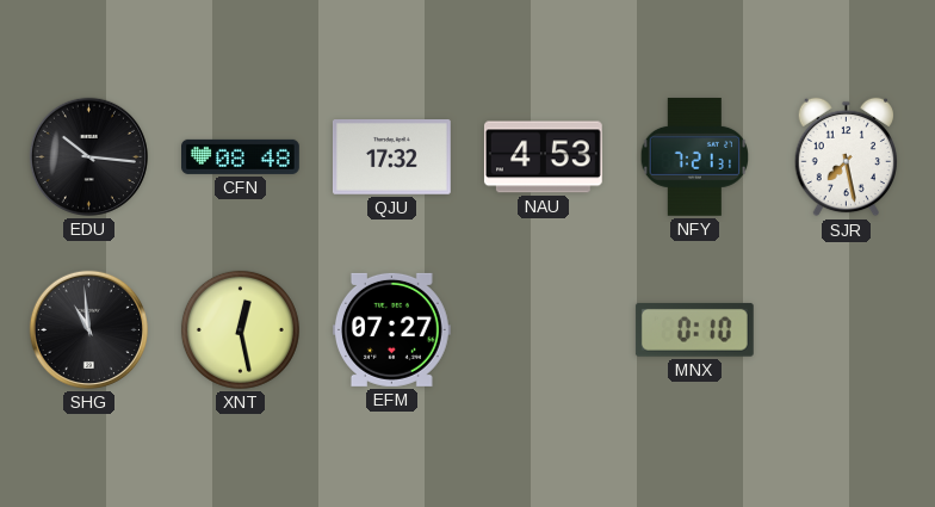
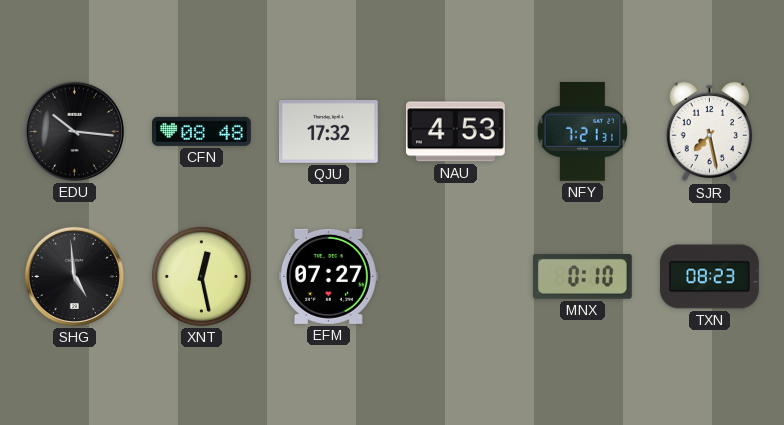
SHG: 10:59 -> 4:59 (74, 276)
TXN: none -> 08:23 (709, 277)
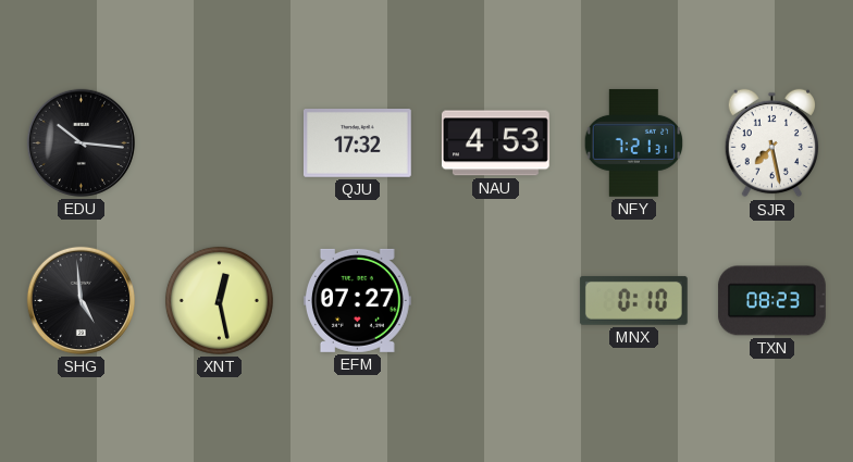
CFN: 08:48 -> none (202, 131)
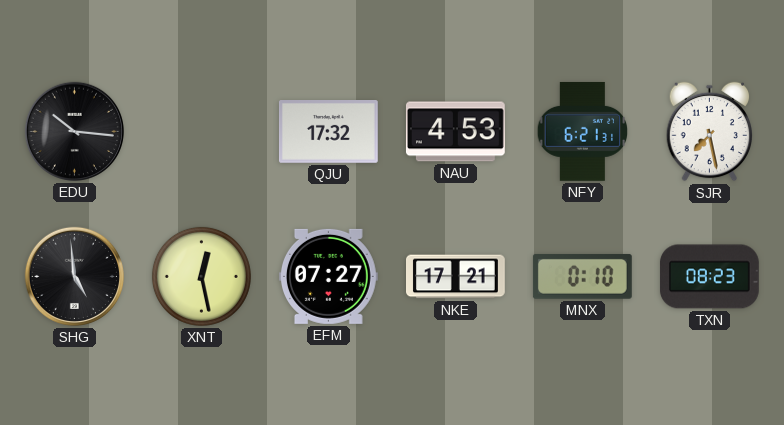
NFY: 7:21 -> 6:21 (582, 131)
NKE: none -> 17:21 (456, 277)
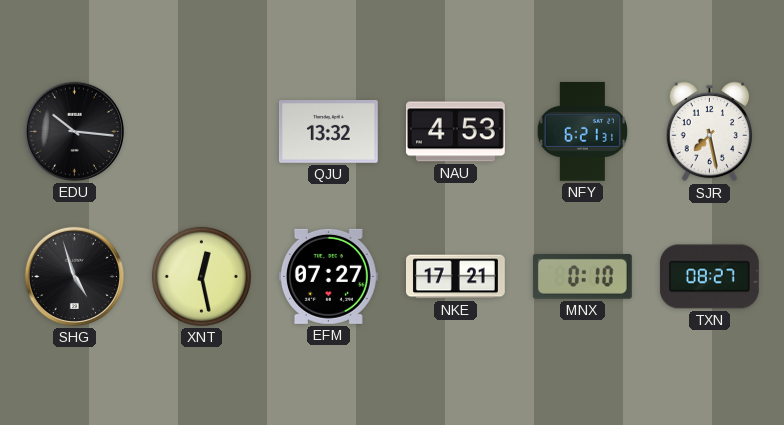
QJU: 17:32 -> 13:32 (328, 132)
SHG: 4:59 -> 4:57 (74, 276)
TXN: 08:23 -> 08:27 (709, 277)
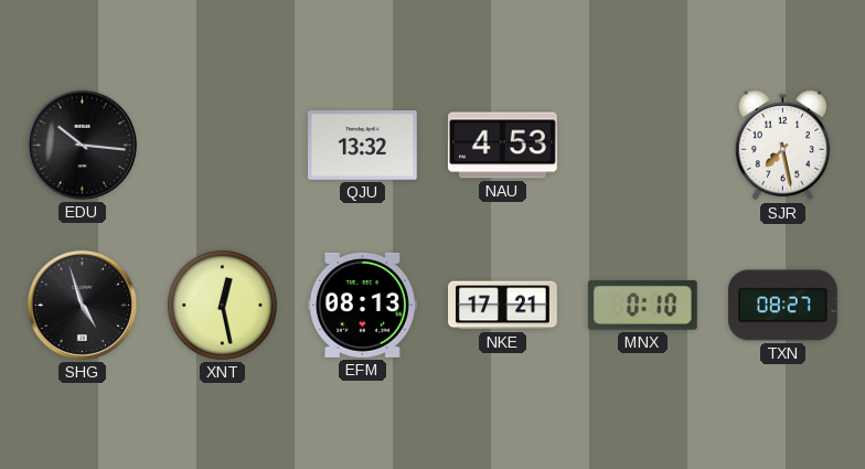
NFY: 6:21 -> none (582, 131)
EFM: 07:27 -> 08:13 (362, 305)
